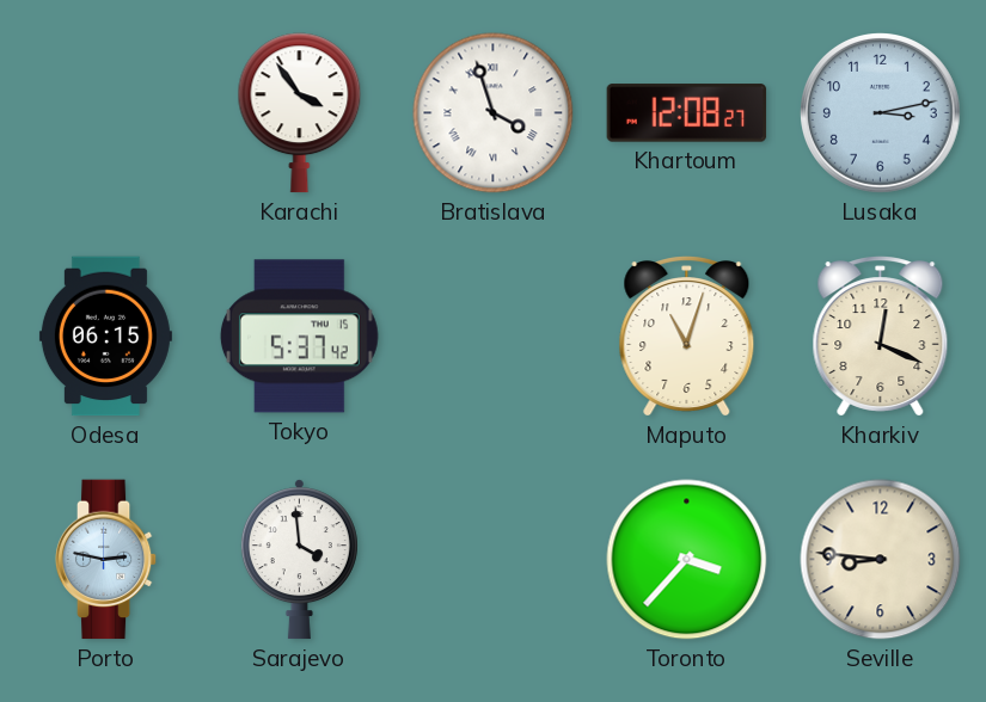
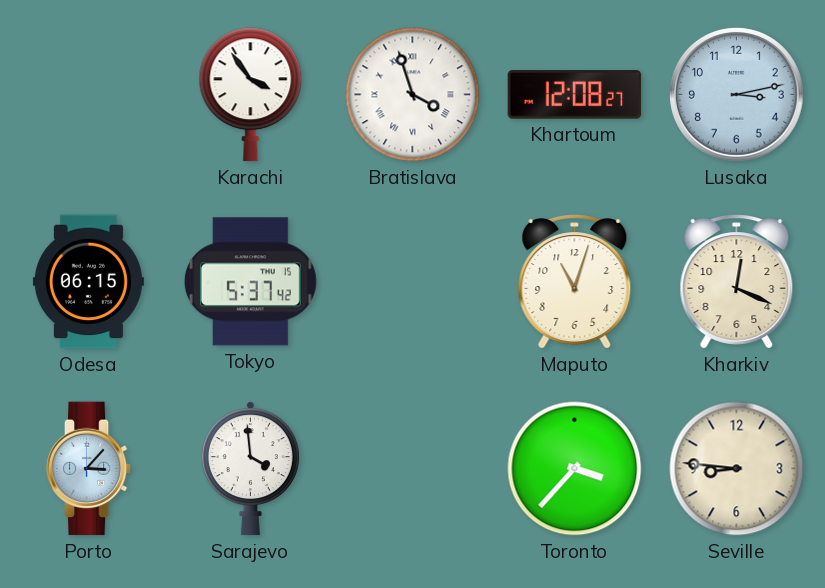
Porto: 2:47 -> 3:07 (89, 469)
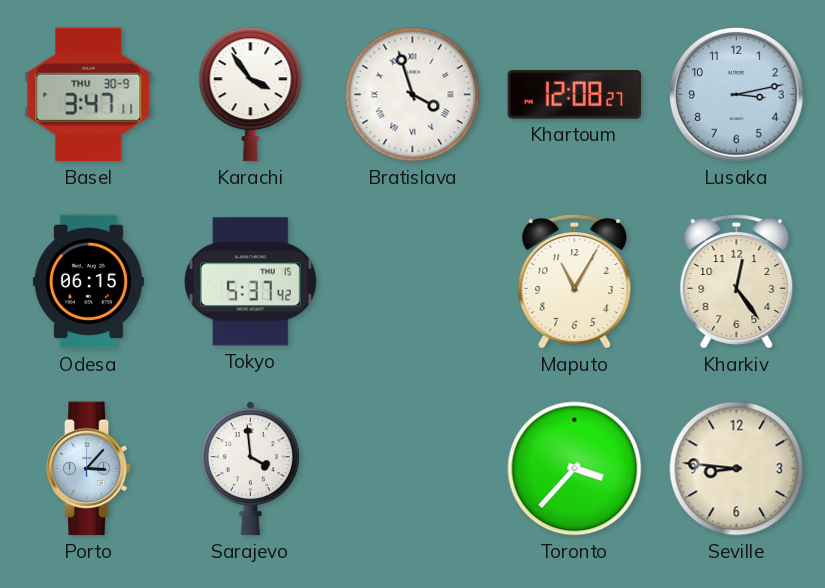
Basel: none -> 3:47 (89, 95)
Maputo: 11:03 -> 11:05 (575, 282)
Kharkiv: 12:19 -> 12:24 (737, 282)
